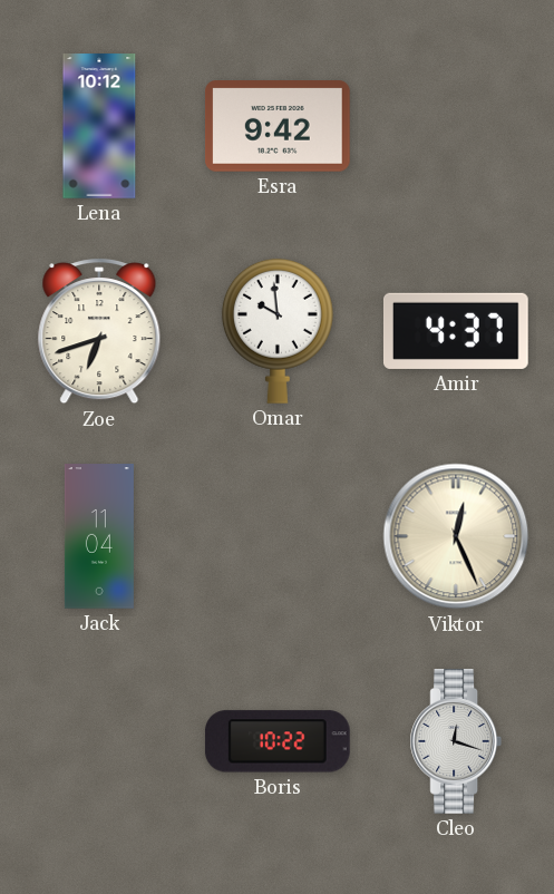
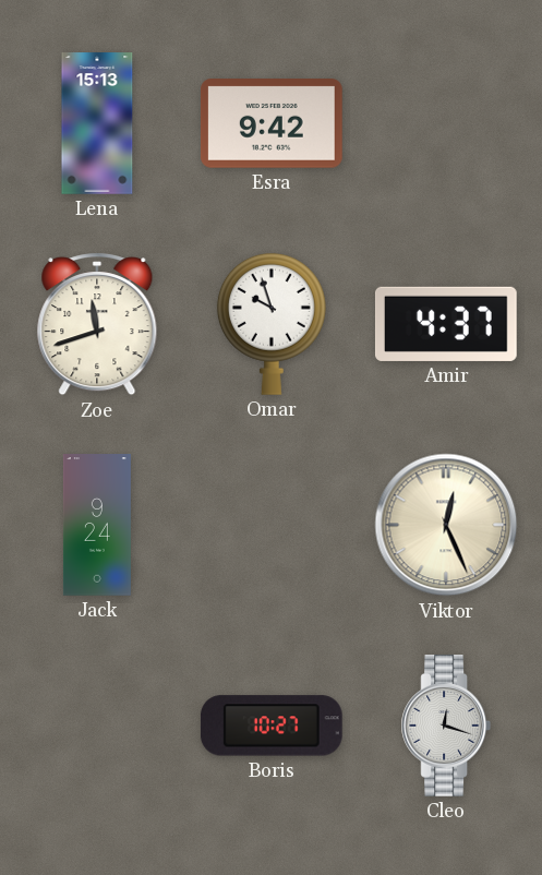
Lena: 10:12 -> 15:13 (97, 123)
Zoe: 6:42 -> 11:42 (97, 324)
Omar: 9:59 -> 9:57 (272, 324)
Jack: 11:04 -> 9:24 (97, 525)
Boris: 10:22 -> 10:27 (272, 726)
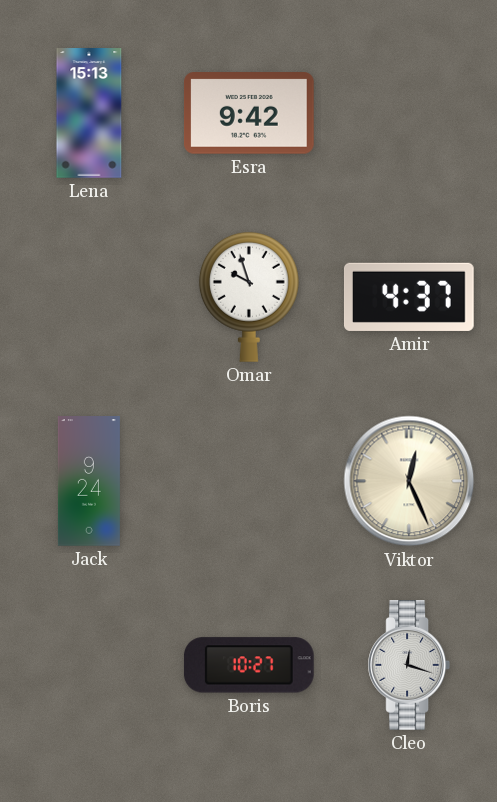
Zoe: 11:42 -> none (97, 324)
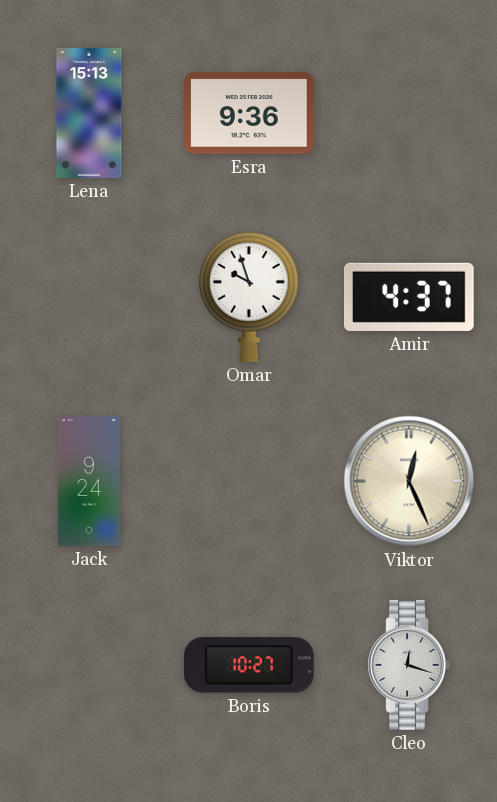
Esra: 9:42 -> 9:36 (249, 113)
